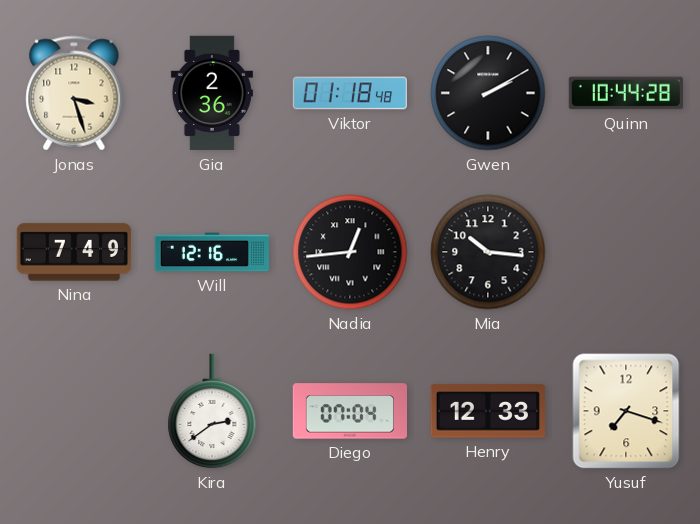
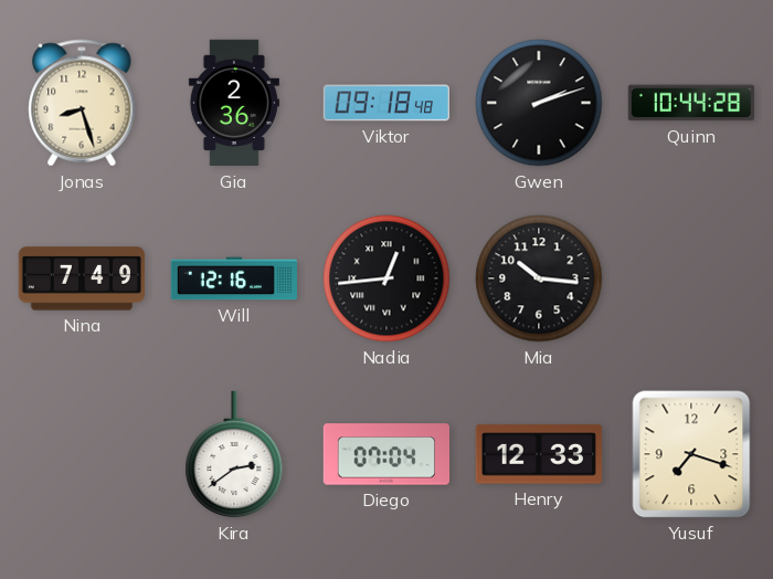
Jonas: 3:27 -> 8:27 (82, 103)
Viktor: 01:18 -> 09:18 (385, 103)
Gwen: 2:10 -> 2:12 (539, 103)
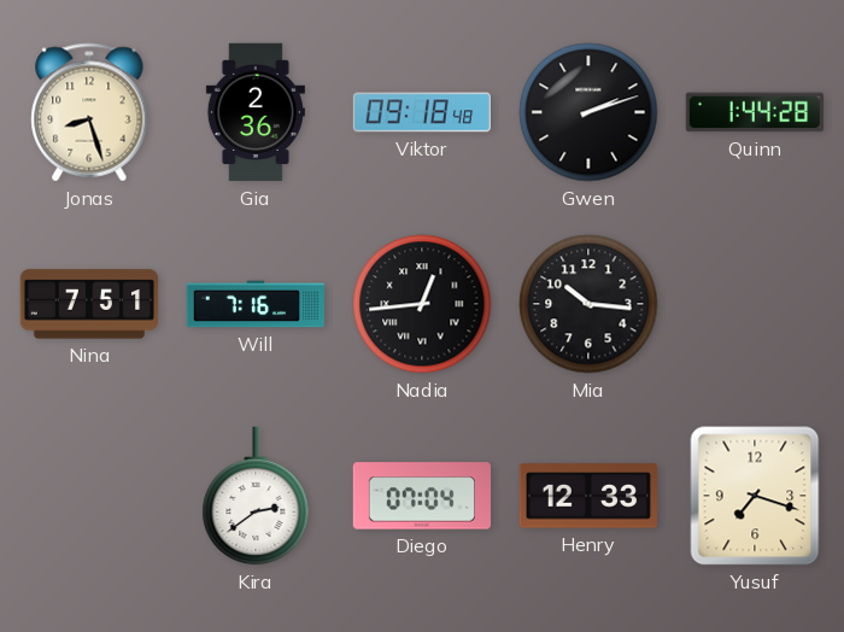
Quinn: 10:44 -> 1:44 (755, 112)
Nina: 7:49 -> 7:51 (89, 304)
Will: 12:16 -> 7:16 (256, 304)
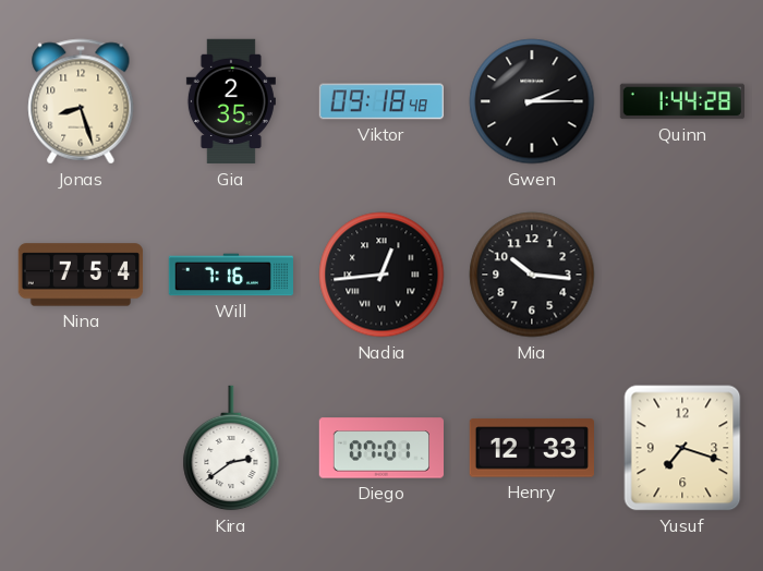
Gia: 2:36 -> 2:35 (231, 101)
Gwen: 2:12 -> 2:15 (532, 101)
Nina: 7:51 -> 7:54 (81, 275)
Diego: 07:04 -> 07:01 (380, 448)
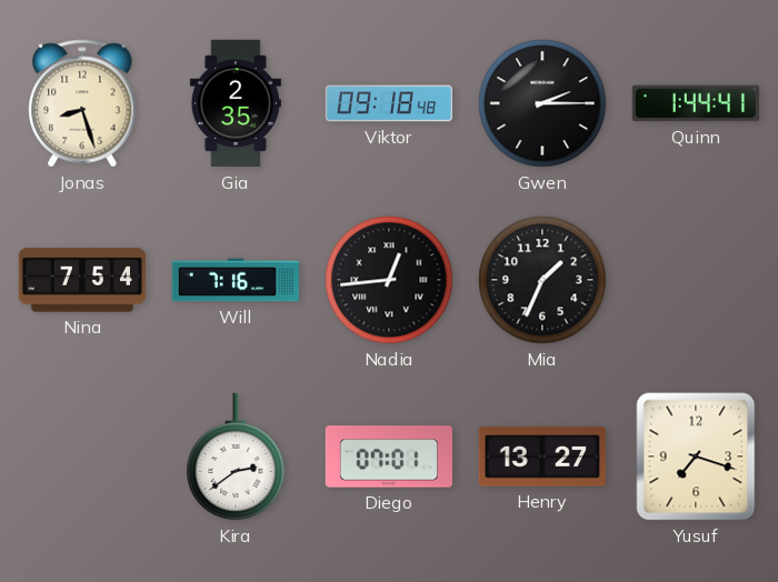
Quinn: 1:44:28 -> 1:44:41 (696, 103)
Mia: 10:16 -> 1:34 (542, 280)
Henry: 12:33 -> 13:27 (541, 456)
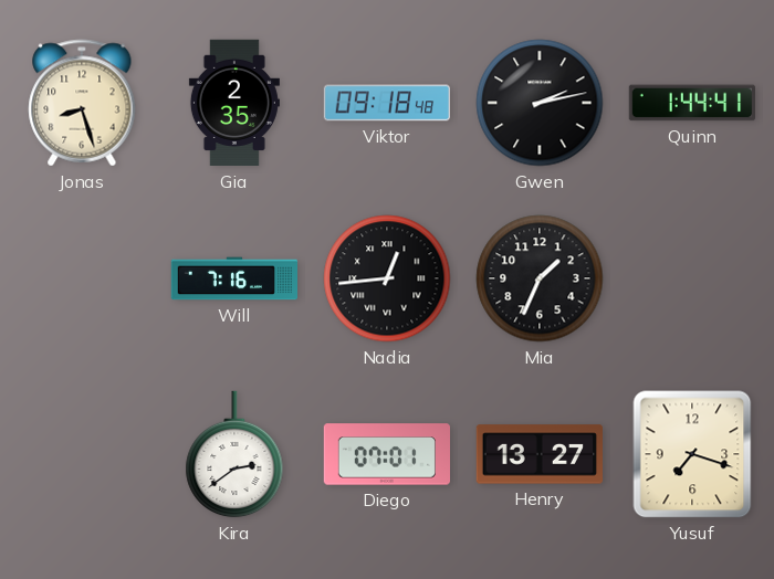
Gwen: 2:15 -> 2:13 (540, 103)
Nina: 7:54 -> none (82, 280)
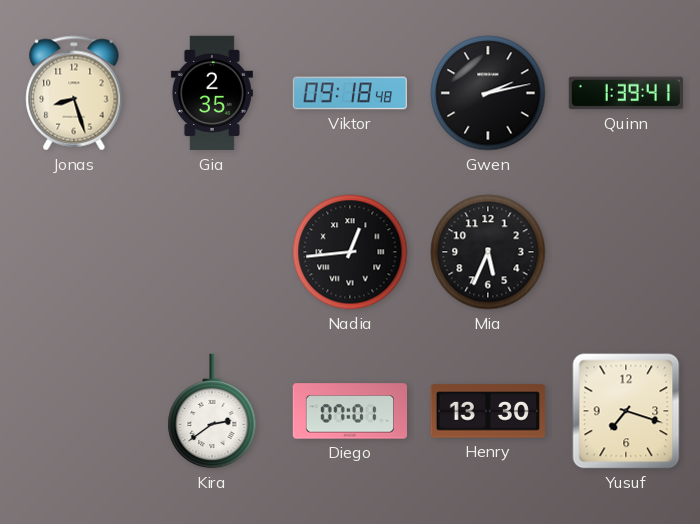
Quinn: 1:44 -> 1:39 (626, 93)
Will: 7:16 -> none (234, 278)
Mia: 1:34 -> 5:34 (488, 252)
Henry: 13:27 -> 13:30 (487, 411)
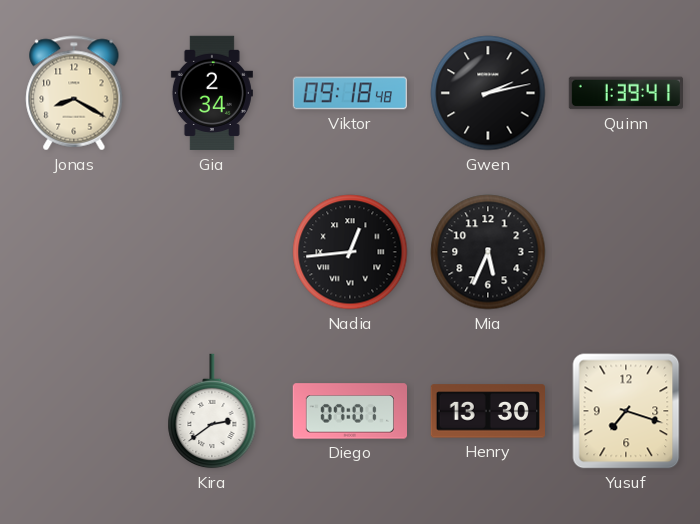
Jonas: 8:27 -> 8:20 (74, 93)
Gia: 2:35 -> 2:34 (212, 93)
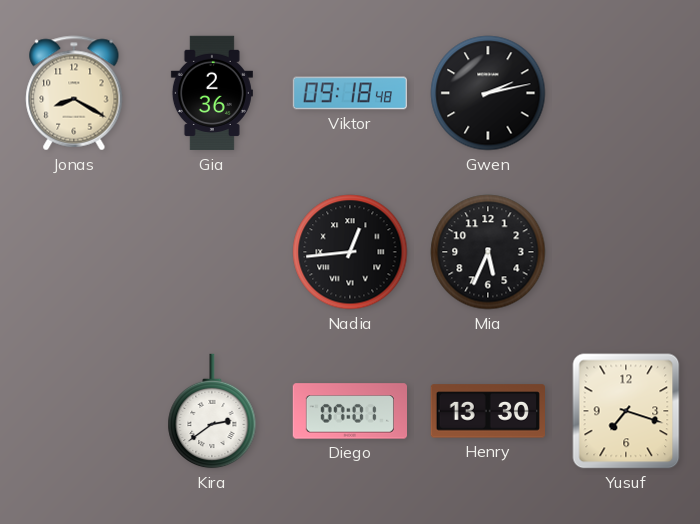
Gia: 2:34 -> 2:36 (212, 93)
Quinn: 1:39 -> none (626, 93)
